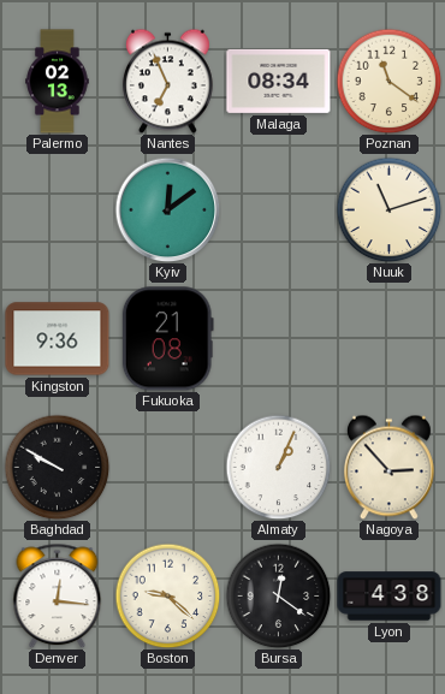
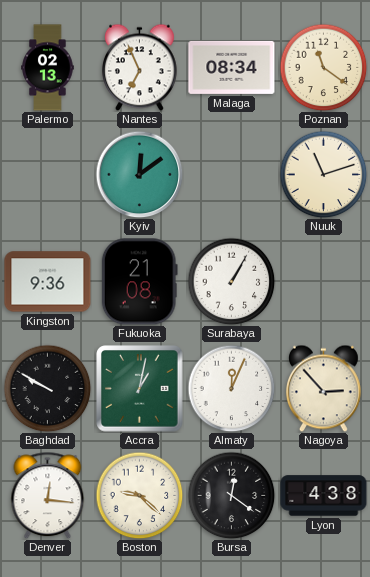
Surabaya: none -> 1:05 (231, 281)
Accra: none -> 1:02 (140, 389)
Almaty: 1:04 -> 12:04 (231, 388)
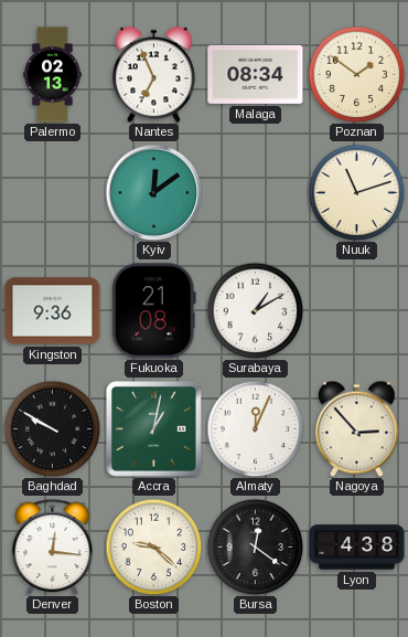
Poznan: 11:21 -> 1:51 (356, 74)
Surabaya: 1:05 -> 1:10 (255, 310)
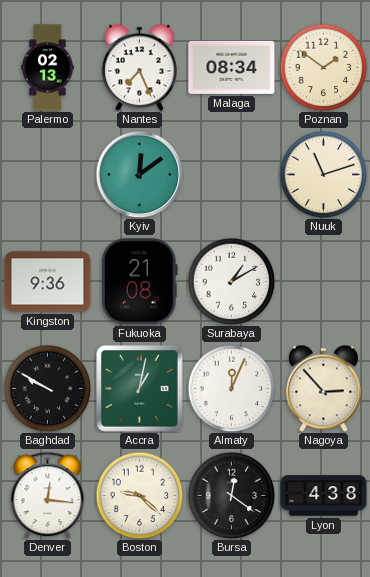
Nantes: 6:56 -> 7:26 (139, 67)
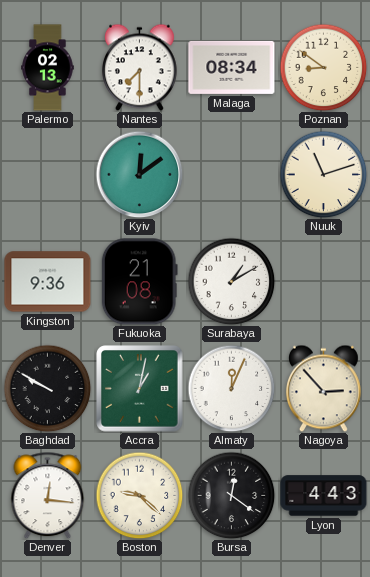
Nantes: 7:26 -> 7:30 (139, 67)
Poznan: 1:51 -> 8:51 (323, 67)
Lyon: 4:38 -> 4:43 (324, 496)
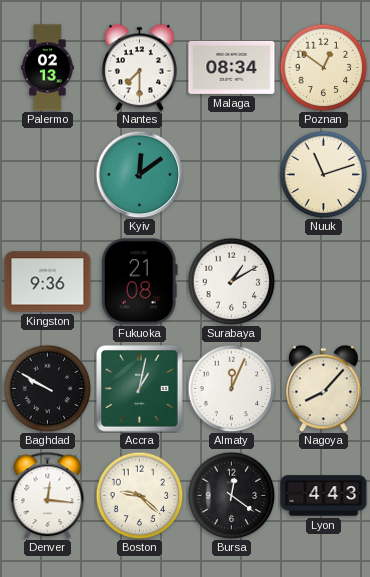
Poznan: 8:51 -> 12:51 (323, 67)
Nagoya: 2:53 -> 8:07 (323, 388)
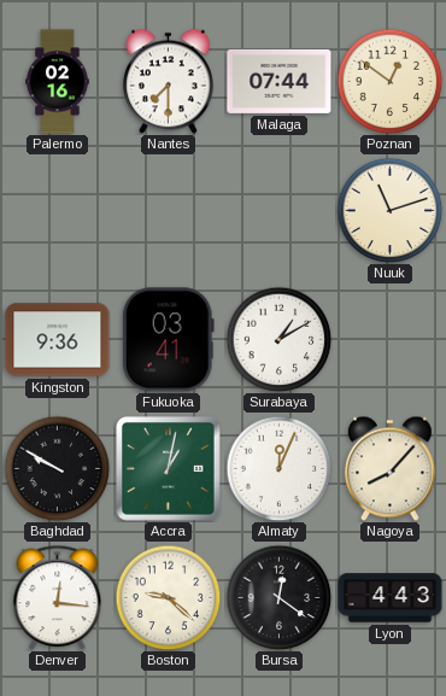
Palermo: 02:13 -> 02:16 (58, 82)
Malaga: 08:34 -> 07:44 (280, 81)
Kyiv: 12:09 -> none (139, 174)
Fukuoka: 21:08 -> 03:41 (168, 340)
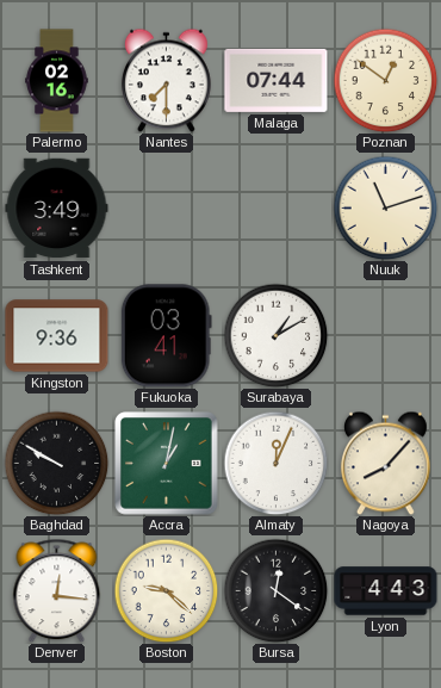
Tashkent: none -> 3:49 (57, 209)
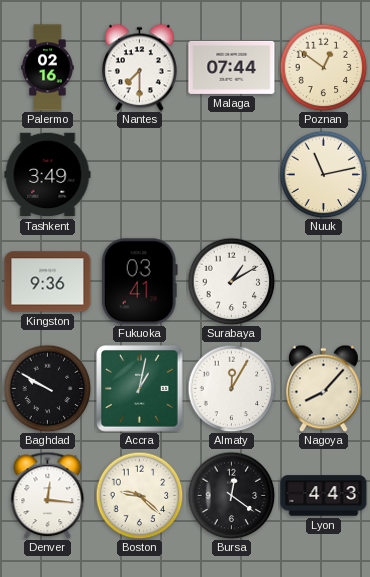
Nuuk: 11:12 -> 11:13 (323, 174)
Almaty: 12:04 -> 12:05 (231, 388)
